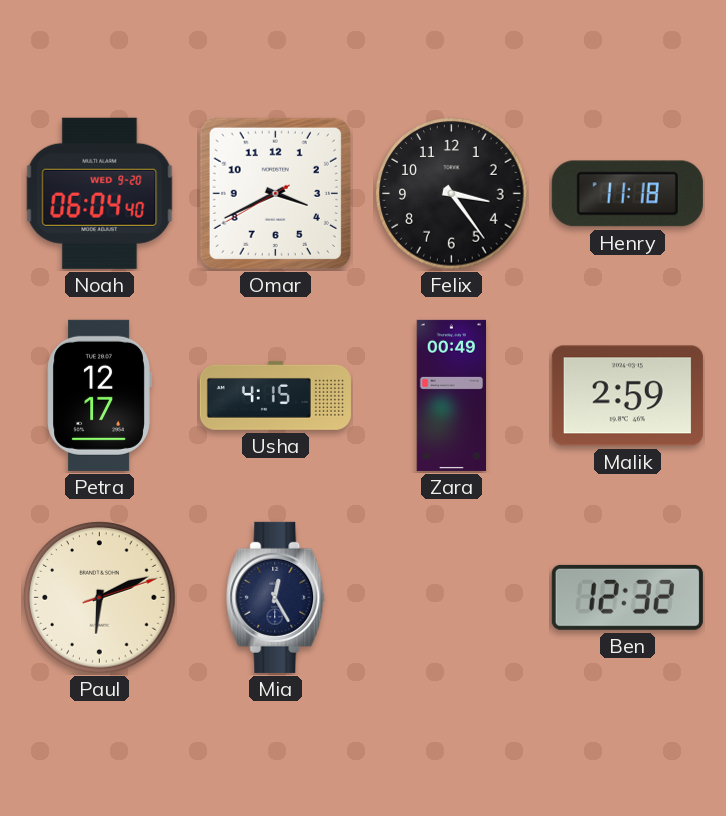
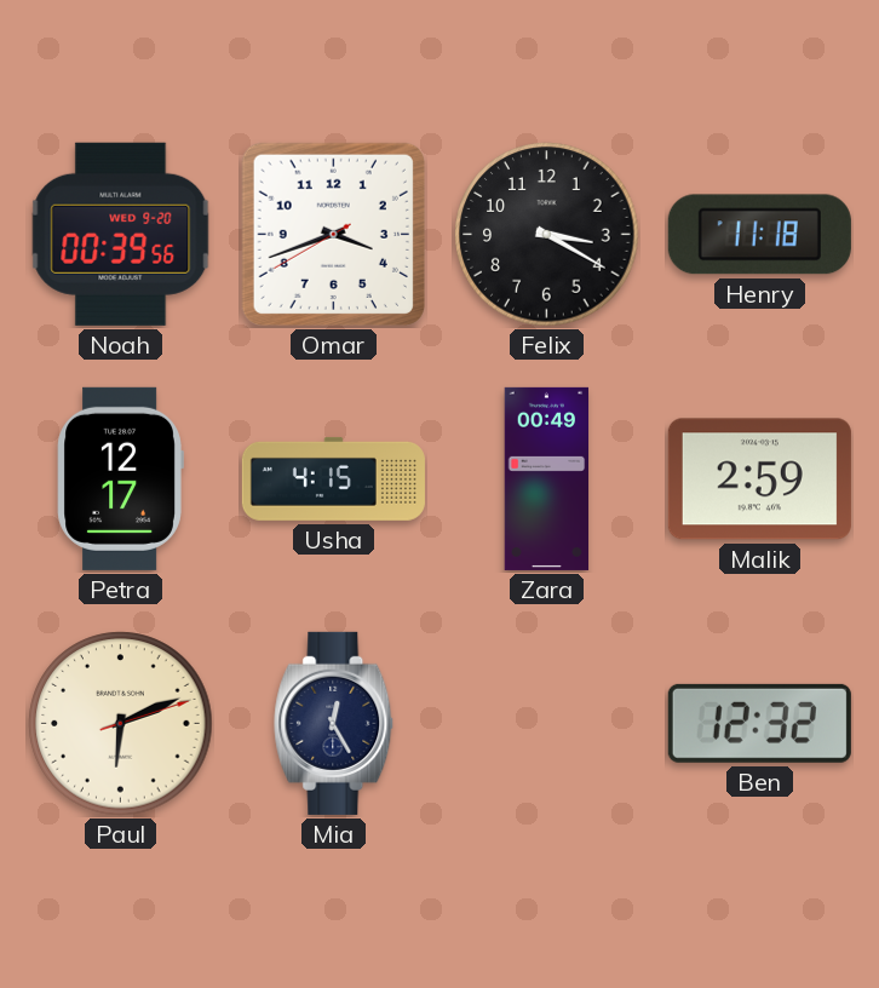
Noah: 06:04 -> 00:39 (121, 234)
Omar: 3:40 -> 3:41 (333, 234)
Felix: 3:24 -> 3:20 (547, 235)
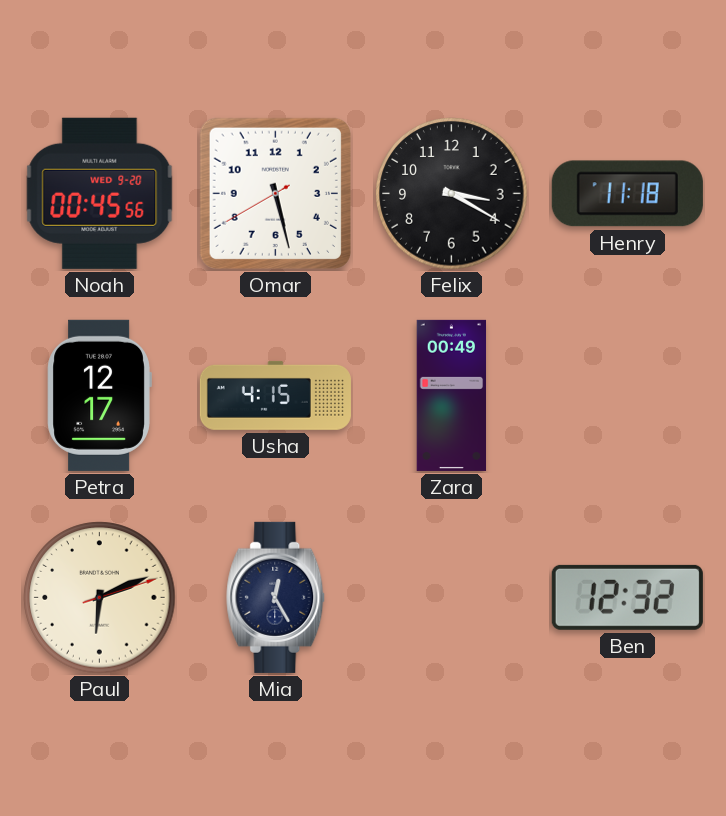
Noah: 00:39 -> 00:45 (100, 193)
Omar: 3:41 -> 5:27 (275, 193)
Malik: 2:59 -> none (759, 479)
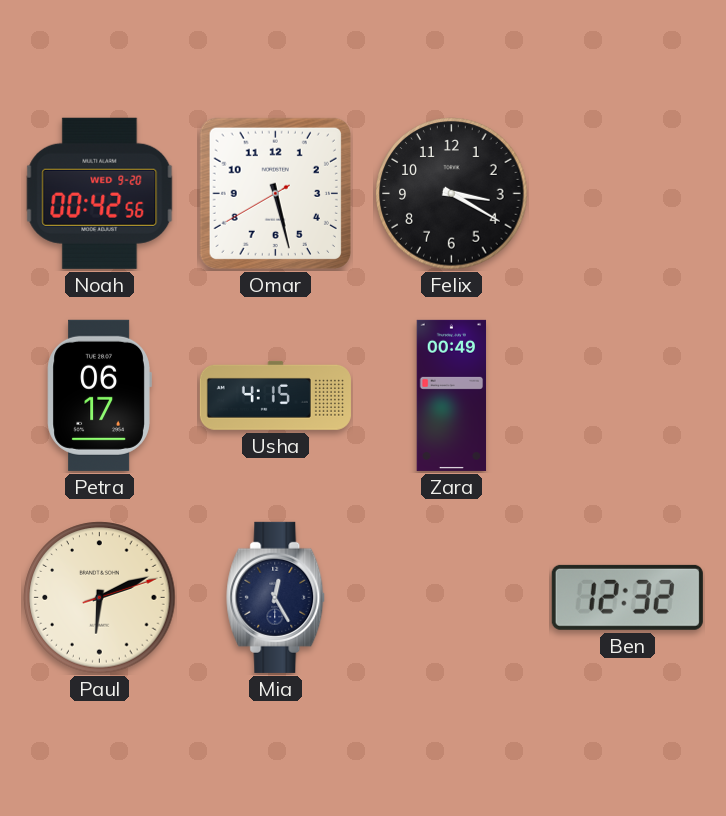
Noah: 00:45 -> 00:42 (100, 193)
Henry: 11:18 -> none (627, 194)
Petra: 12:17 -> 06:17 (99, 395)
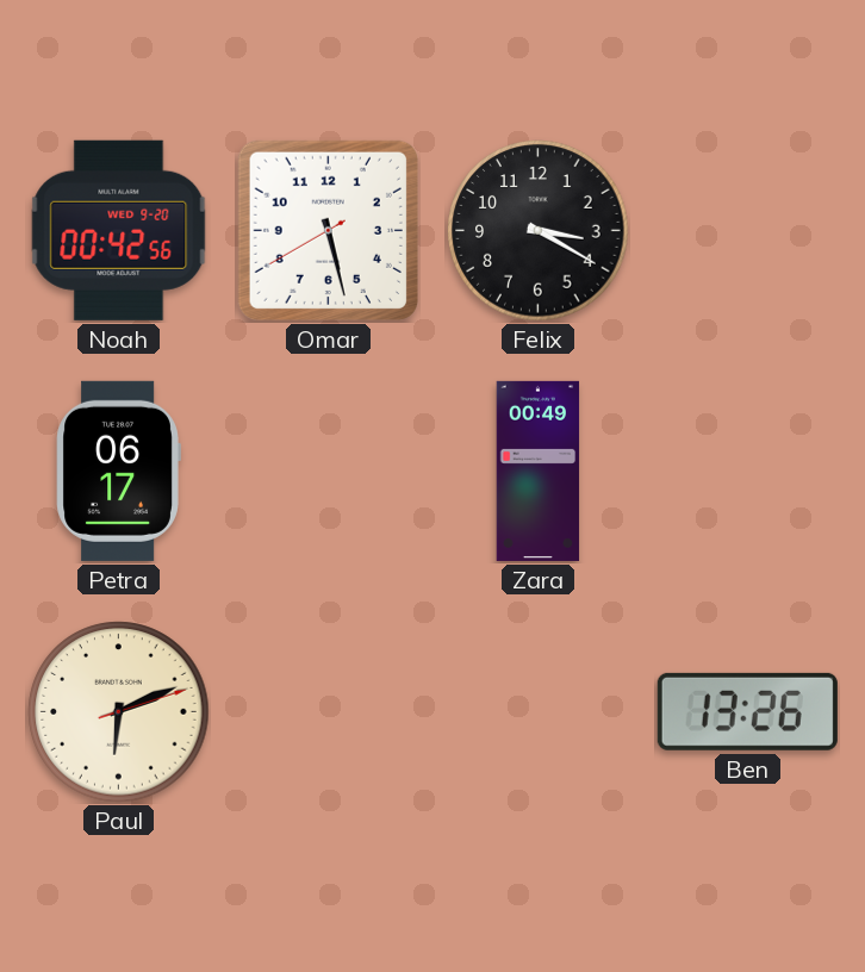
Usha: 4:15 -> none (275, 395)
Mia: 12:25 -> none (276, 597)
Ben: 12:32 -> 13:26 (747, 711)
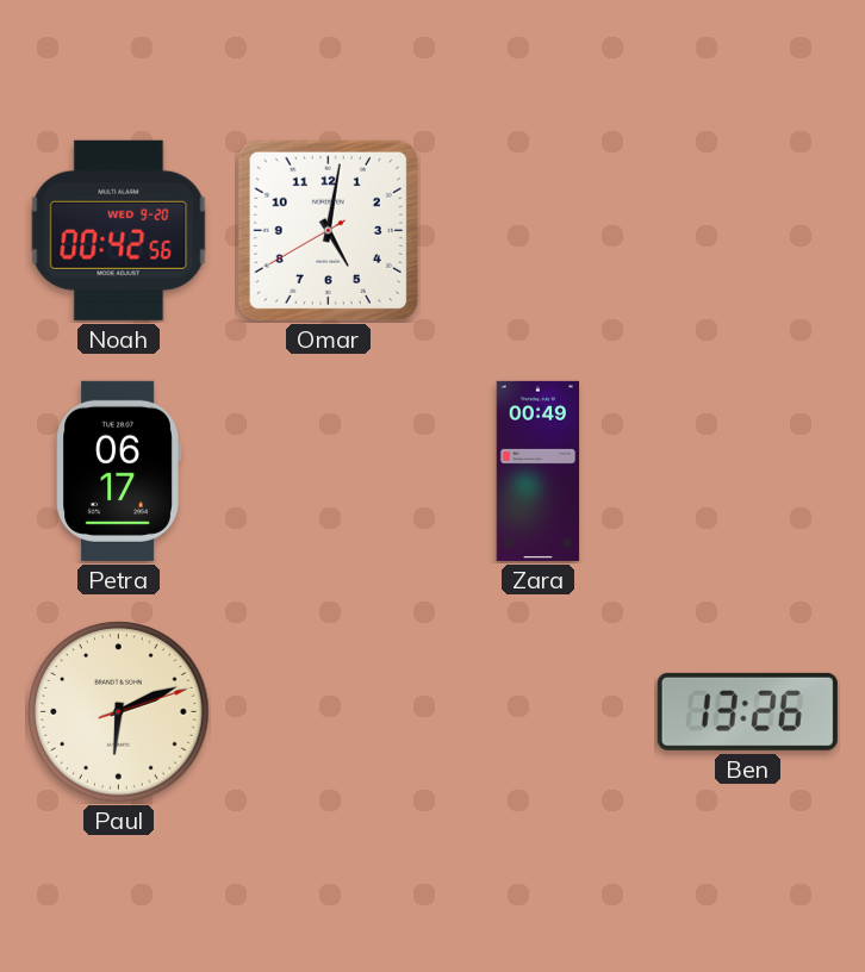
Omar: 5:27 -> 5:01 (328, 230)
Felix: 3:20 -> none (539, 231)
